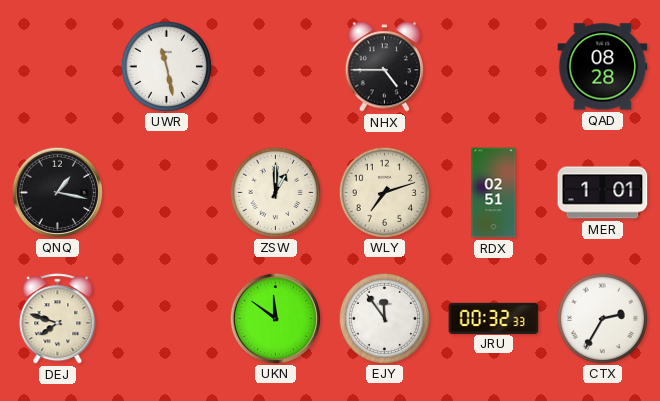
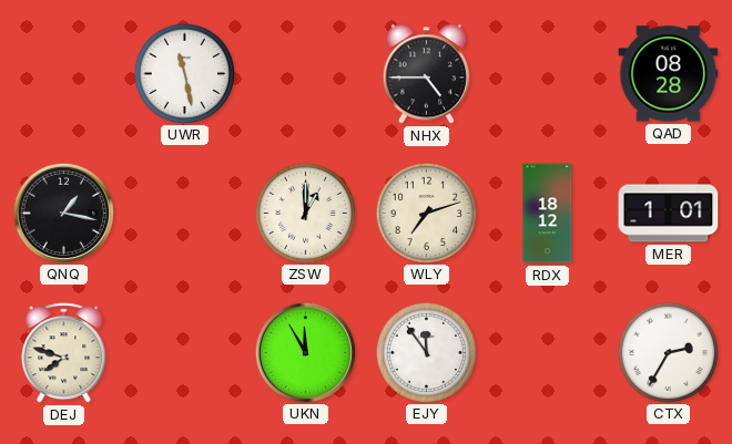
RDX: 02:51 -> 18:12 (548, 214)
UKN: 11:51 -> 11:55 (305, 352)
JRU: 00:32 -> none (494, 318)
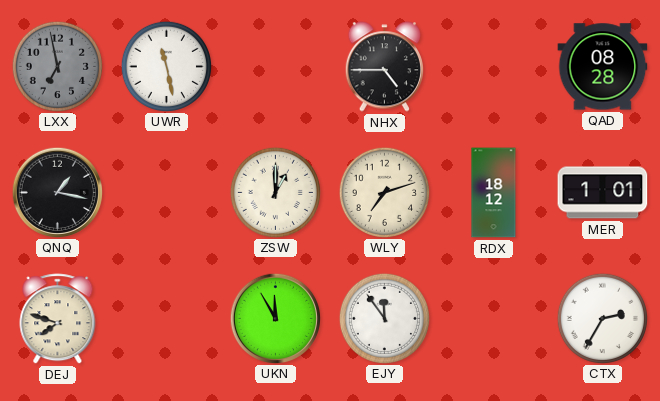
LXX: none -> 6:58 (57, 66)
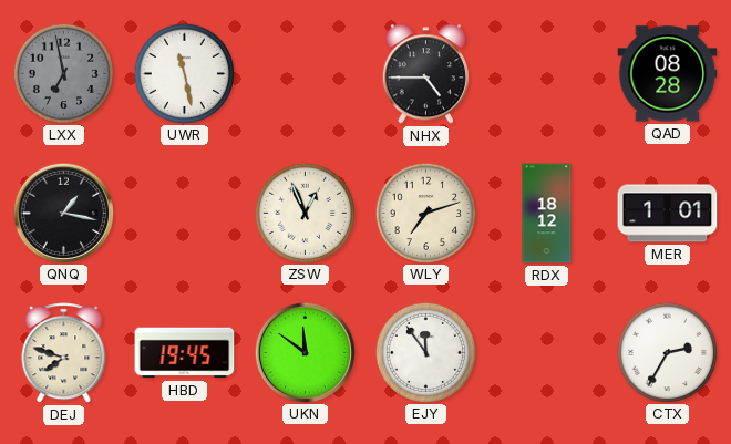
ZSW: 1:00 -> 12:56 (305, 213)
HBD: none -> 19:45 (185, 353)
UKN: 11:55 -> 11:51 (305, 352)
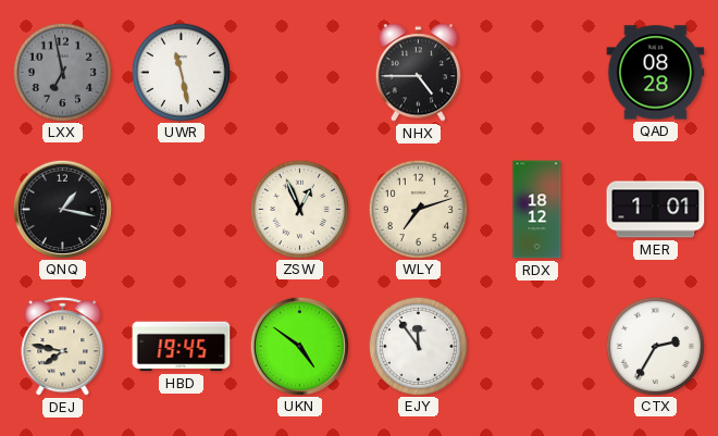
DEJ: 7:48 -> 7:47 (63, 347)
UKN: 11:51 -> 4:51 (299, 346)
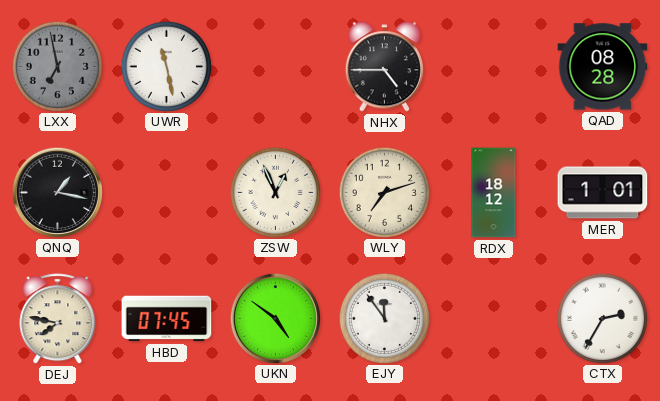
HBD: 19:45 -> 07:45 (167, 319)
